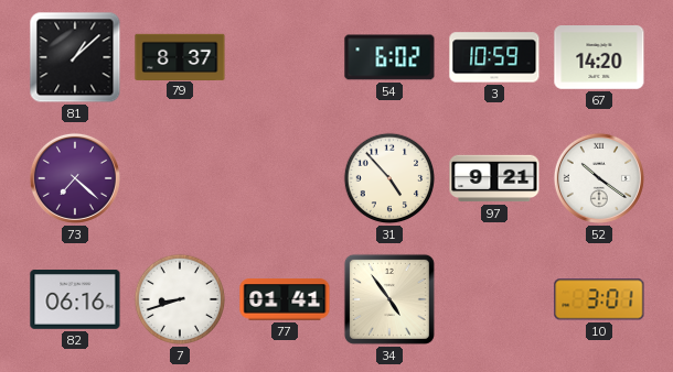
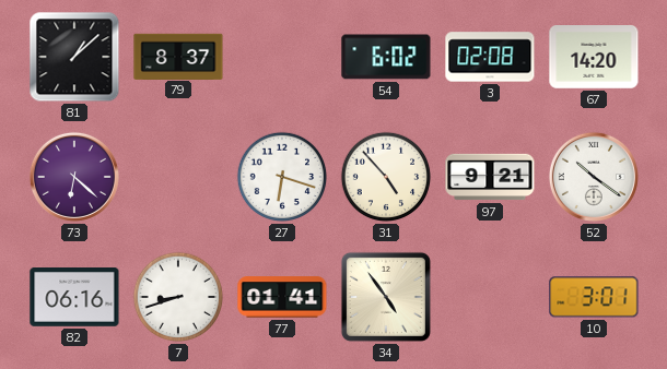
3: 10:59 -> 02:08 (490, 57)
73: 7:22 -> 6:22 (74, 177)
27: none -> 6:18 (282, 177)
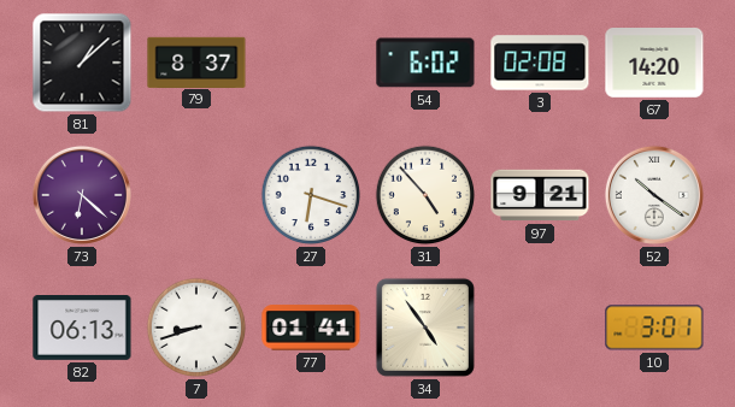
82: 06:16 -> 06:13 (82, 329)
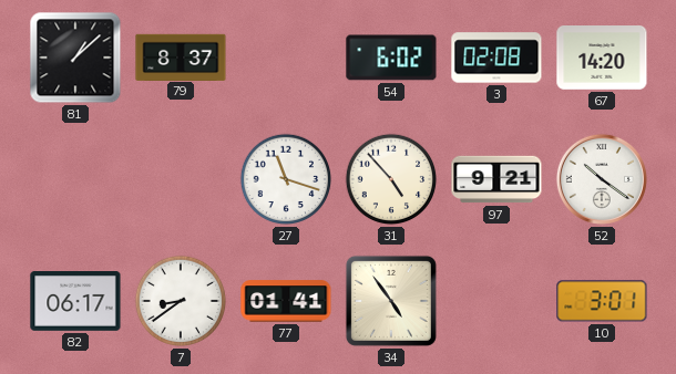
73: 6:22 -> none (82, 195)
27: 6:18 -> 11:18 (286, 179)
82: 06:13 -> 06:17 (75, 302)
7: 8:42 -> 8:39 (181, 301)
